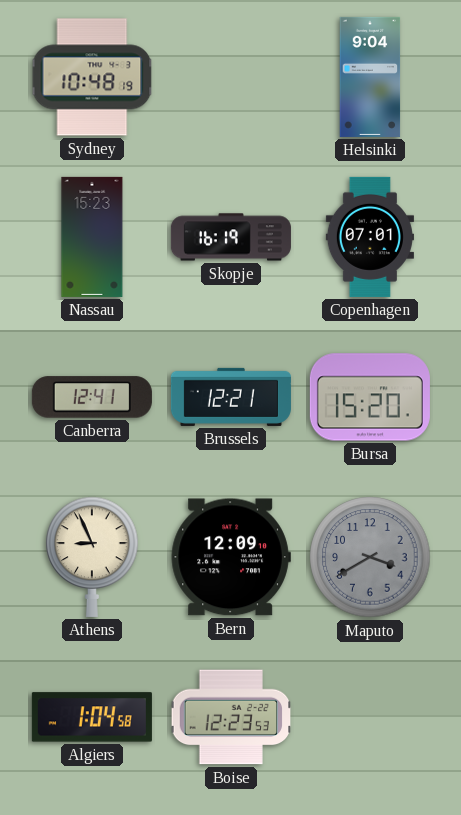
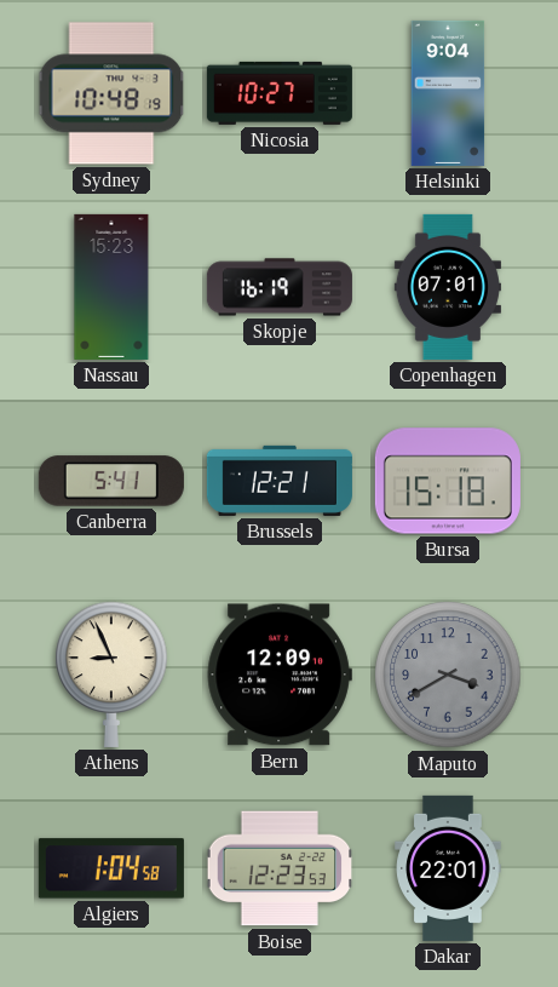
Nicosia: none -> 10:27 (280, 93)
Canberra: 12:41 -> 5:41 (111, 481)
Bursa: 15:20 -> 15:18 (448, 481)
Dakar: none -> 22:01 (448, 868)
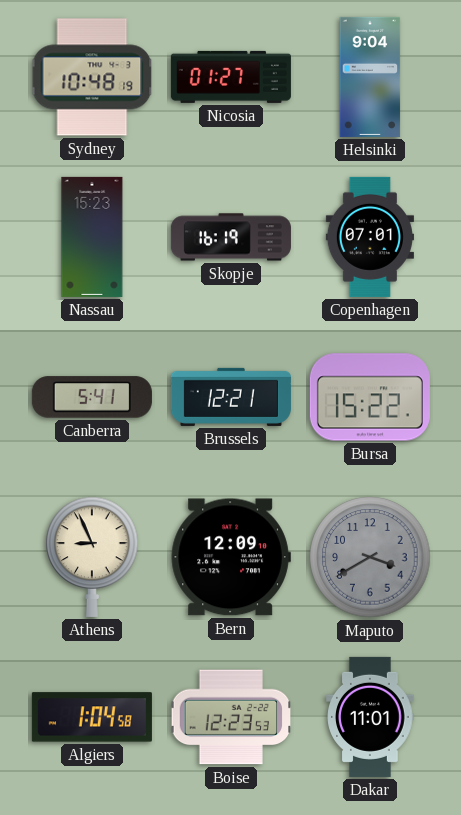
Nicosia: 10:27 -> 01:27 (231, 77)
Bursa: 15:18 -> 15:22 (370, 397)
Dakar: 22:01 -> 11:01 (370, 717)
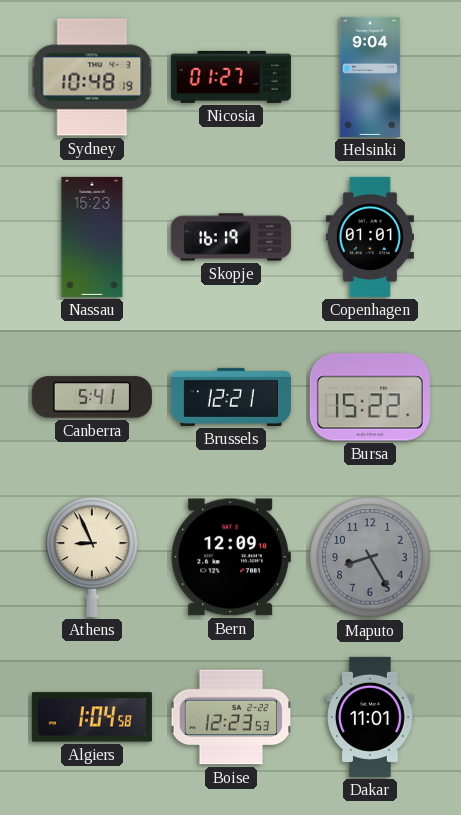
Copenhagen: 07:01 -> 01:01 (370, 237)
Maputo: 3:40 -> 8:25 (370, 557)
